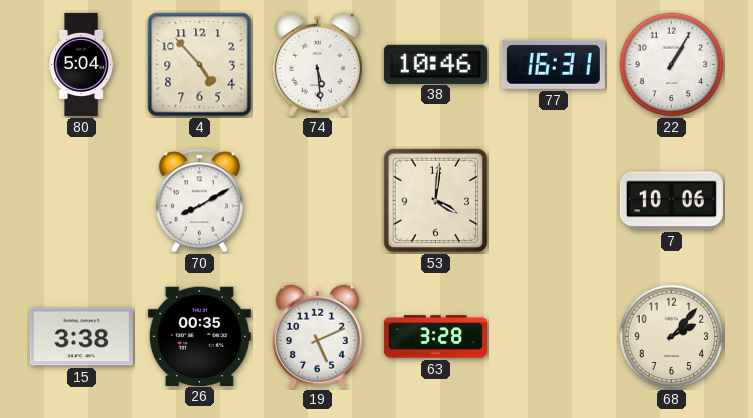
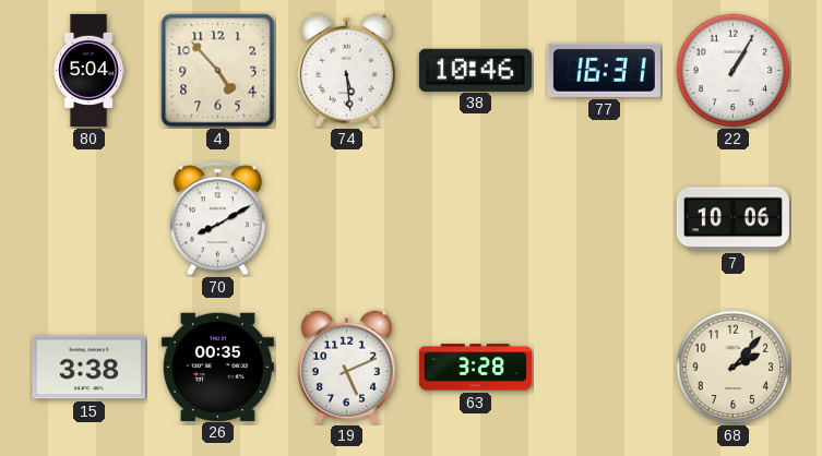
53: 4:01 -> none (436, 201)
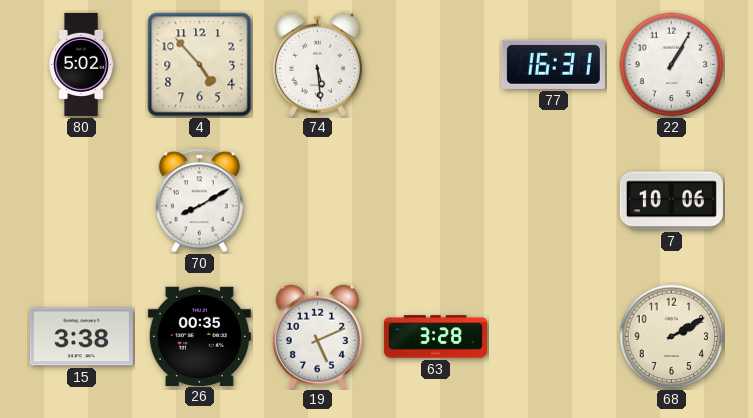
80: 5:04 -> 5:02 (81, 64)
38: 10:46 -> none (475, 70)
68: 2:07 -> 2:10 (672, 337)
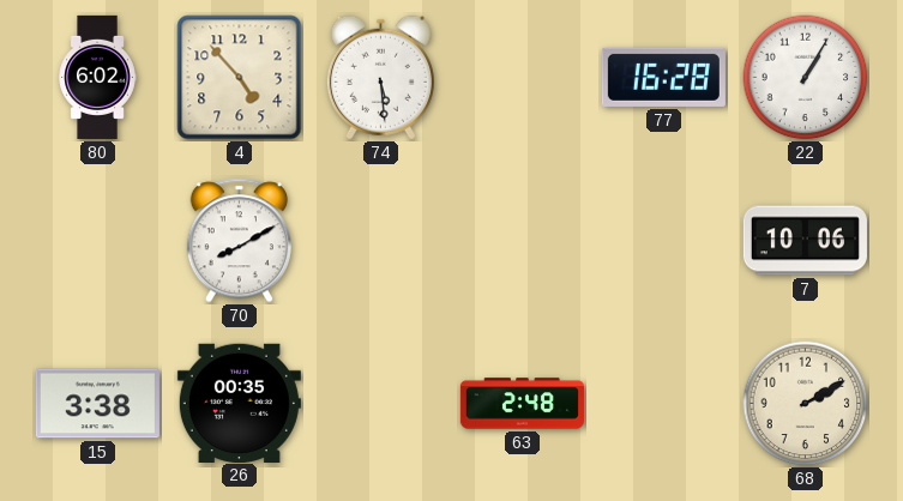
80: 5:02 -> 6:02 (97, 77)
77: 16:31 -> 16:28 (663, 77)
19: 5:11 -> none (317, 337)
63: 3:28 -> 2:48 (522, 404)
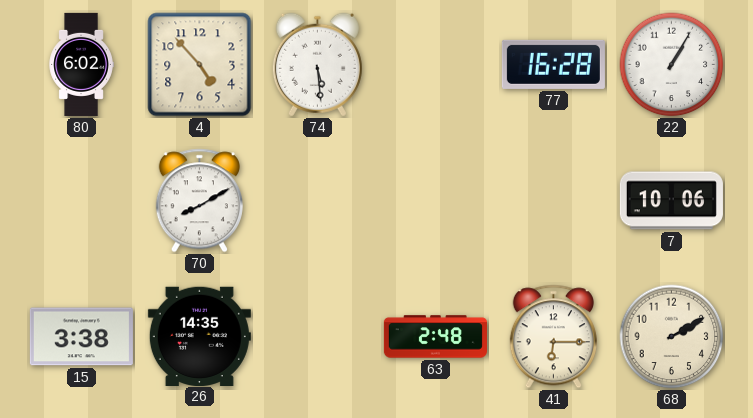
26: 00:35 -> 14:35 (199, 336)
41: none -> 6:15 (553, 337)
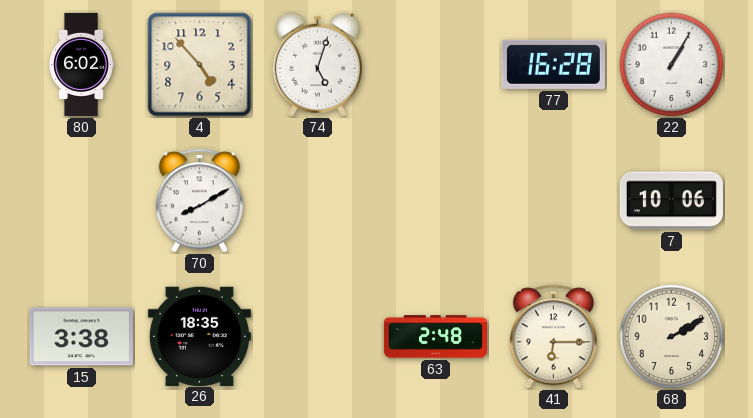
74: 5:29 -> 5:03 (317, 65)
26: 14:35 -> 18:35 (199, 336)
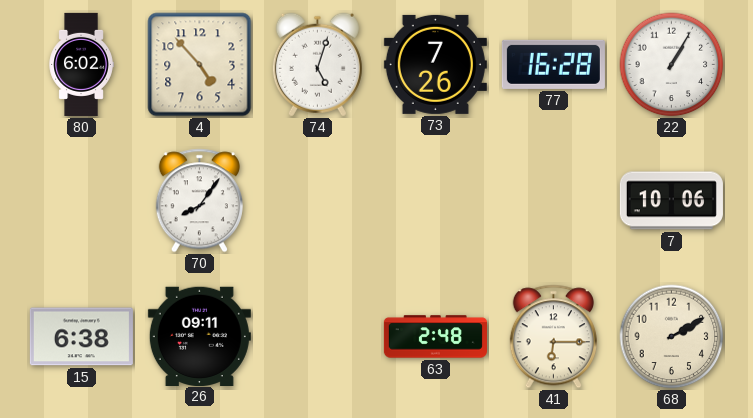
73: none -> 7:26 (435, 64)
70: 8:10 -> 8:06 (199, 201)
15: 3:38 -> 6:38 (81, 337)
26: 18:35 -> 09:11 (199, 336)
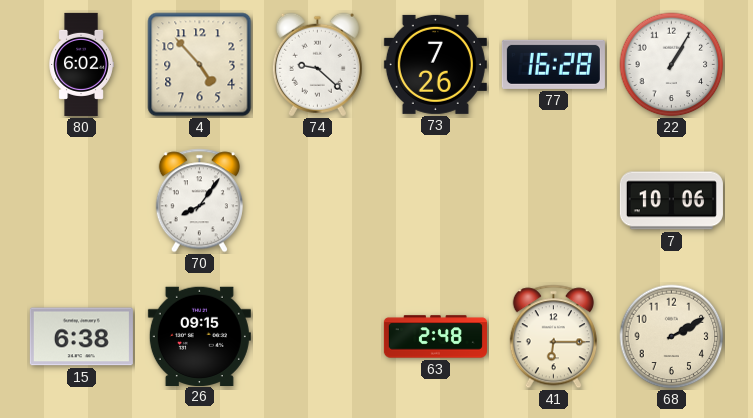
74: 5:03 -> 9:22 (317, 65)
26: 09:11 -> 09:15 (199, 336)
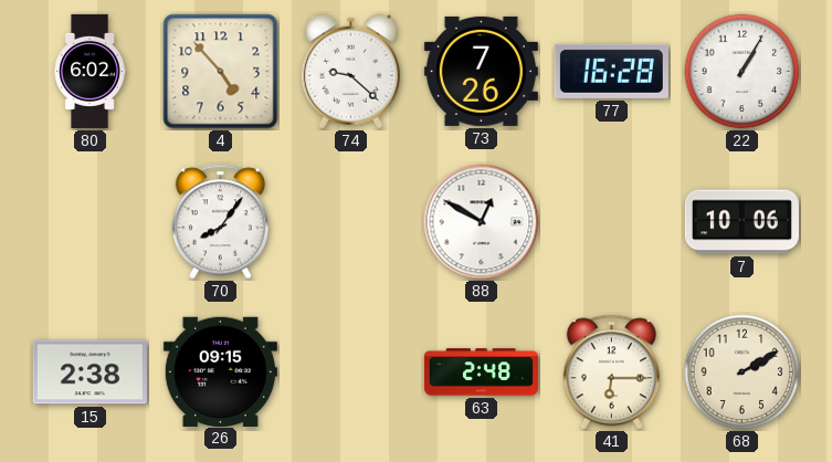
88: none -> 12:50 (482, 222)
15: 6:38 -> 2:38 (89, 372)
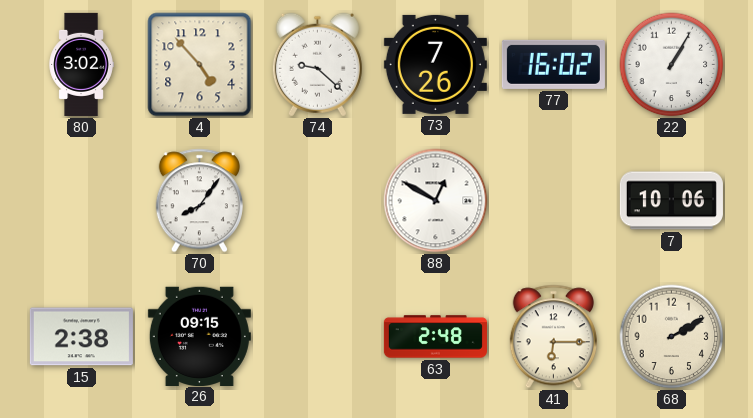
80: 6:02 -> 3:02 (81, 64)
77: 16:28 -> 16:02 (553, 64)
